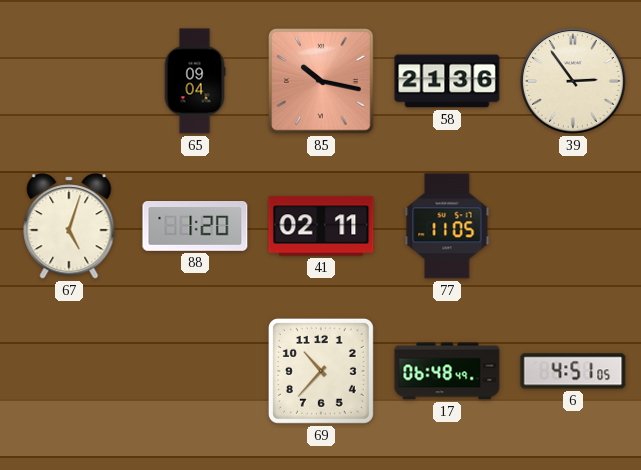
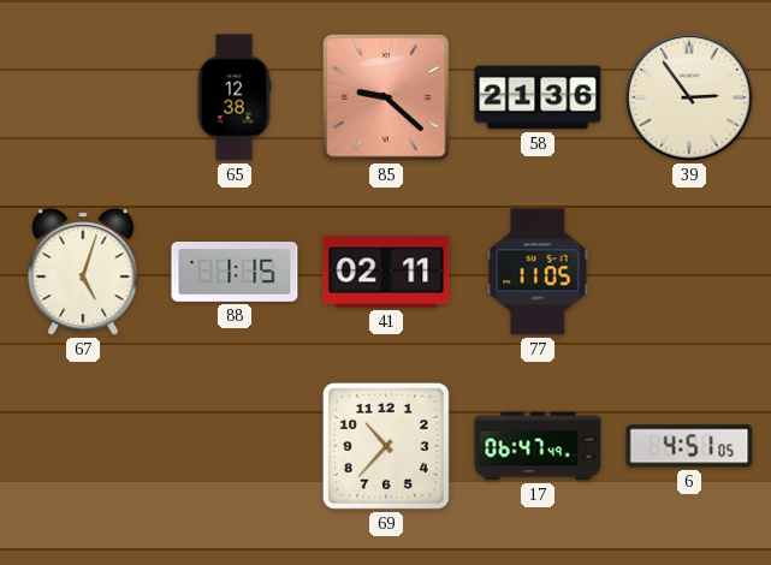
65: 09:04 -> 12:38 (235, 97)
85: 10:17 -> 9:22 (386, 97)
88: 1:20 -> 1:15 (235, 273)
17: 06:48 -> 06:47 (538, 446)
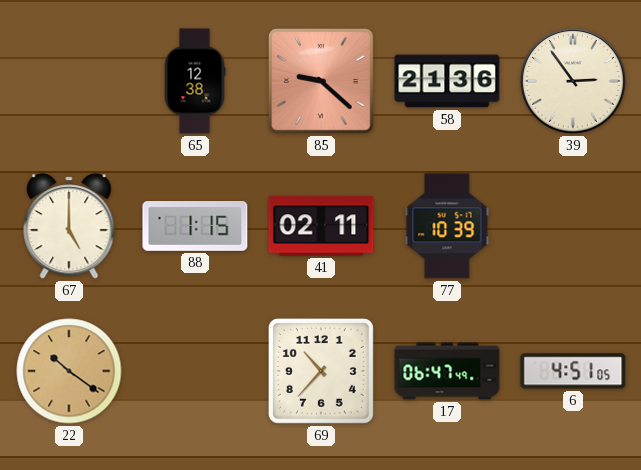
67: 5:03 -> 5:00 (69, 226)
77: 11:05 -> 10:39 (447, 226)
22: none -> 10:21 (69, 371)
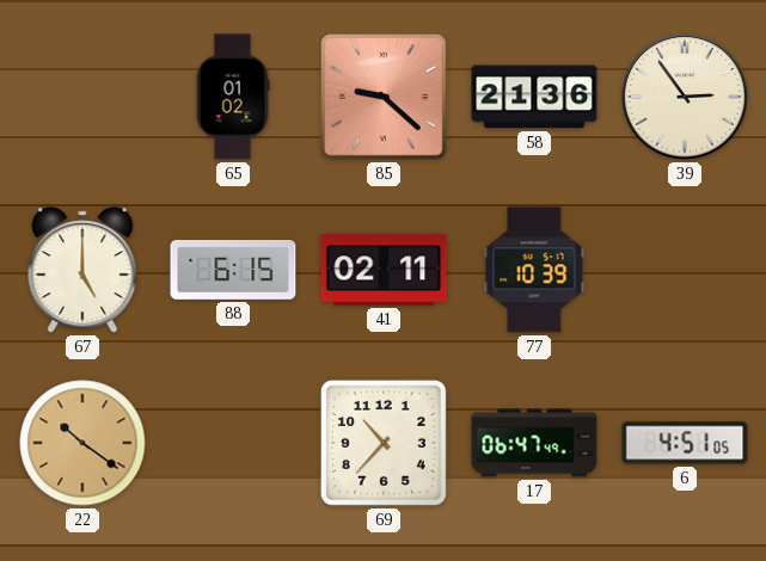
65: 12:38 -> 01:02 (233, 97)
88: 1:15 -> 6:15 (233, 271)
